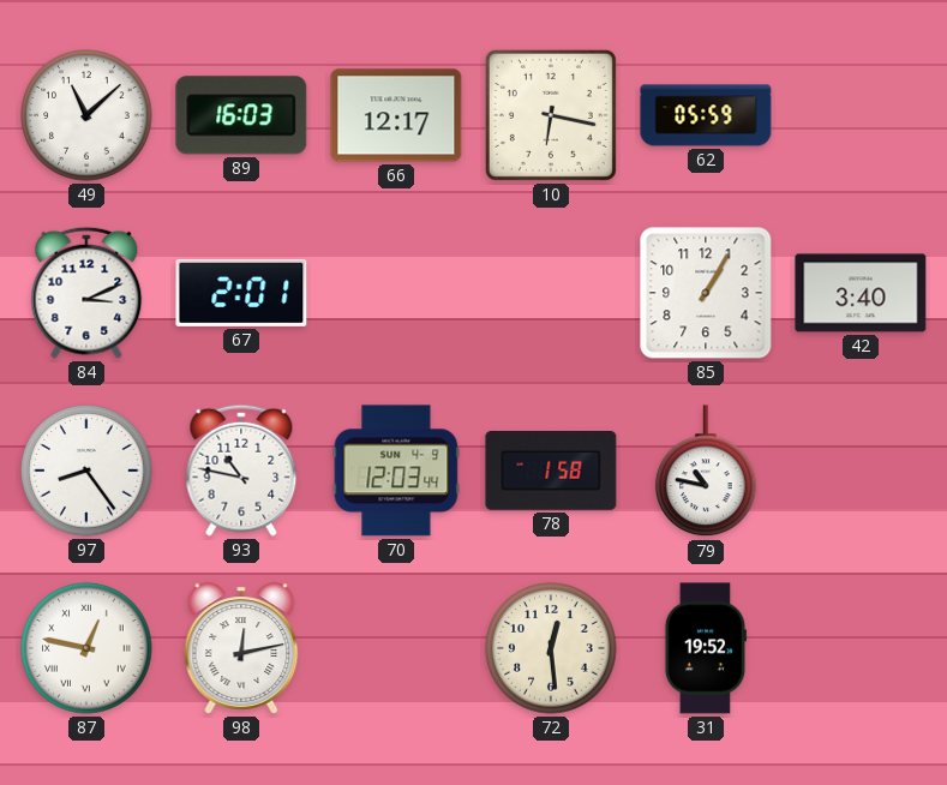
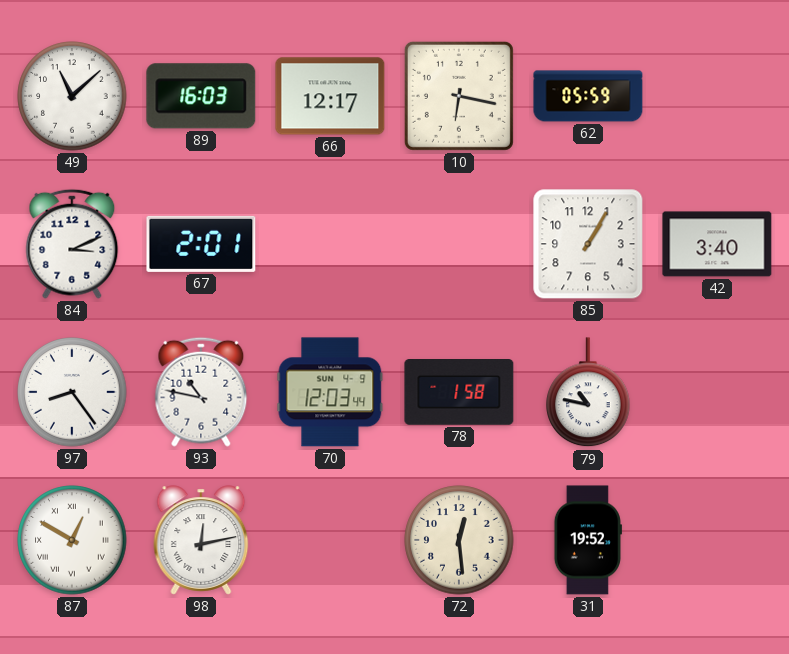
87: 12:47 -> 12:50 (72, 540)
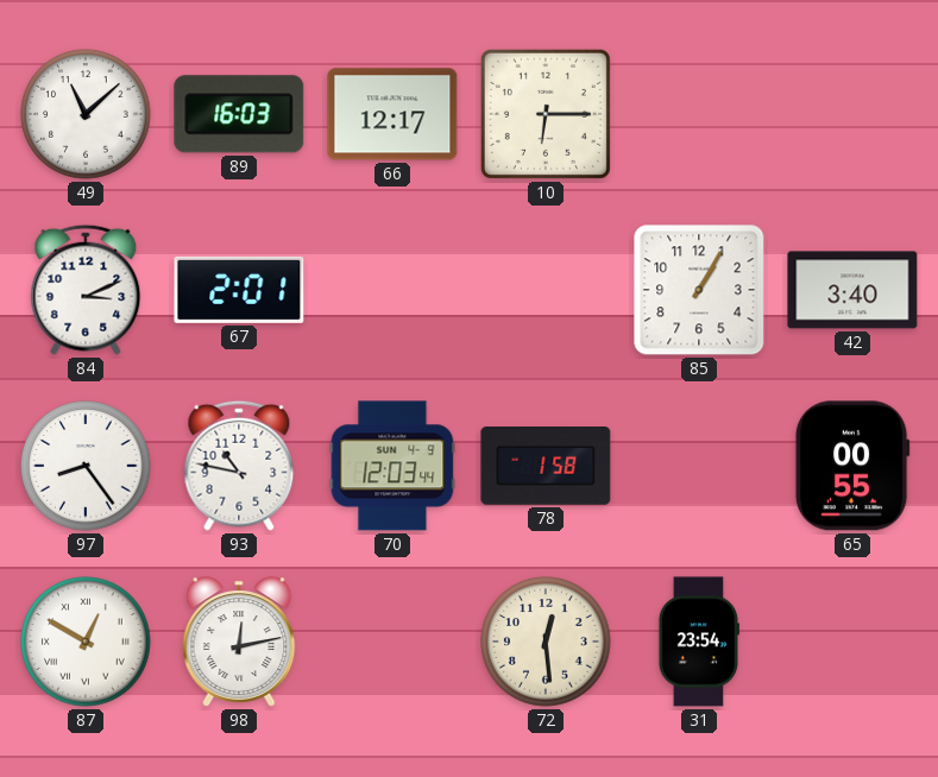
10: 6:17 -> 6:15 (546, 114)
62: 05:59 -> none (588, 96)
79: 10:47 -> none (589, 393)
65: none -> 00:55 (852, 466)
31: 19:52 -> 23:54 (699, 642)
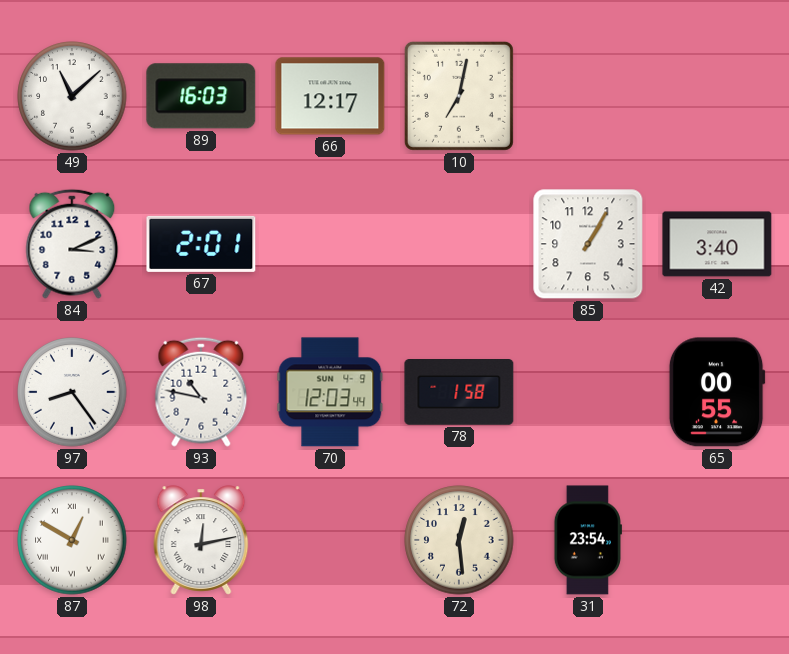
10: 6:15 -> 7:02 (459, 96)
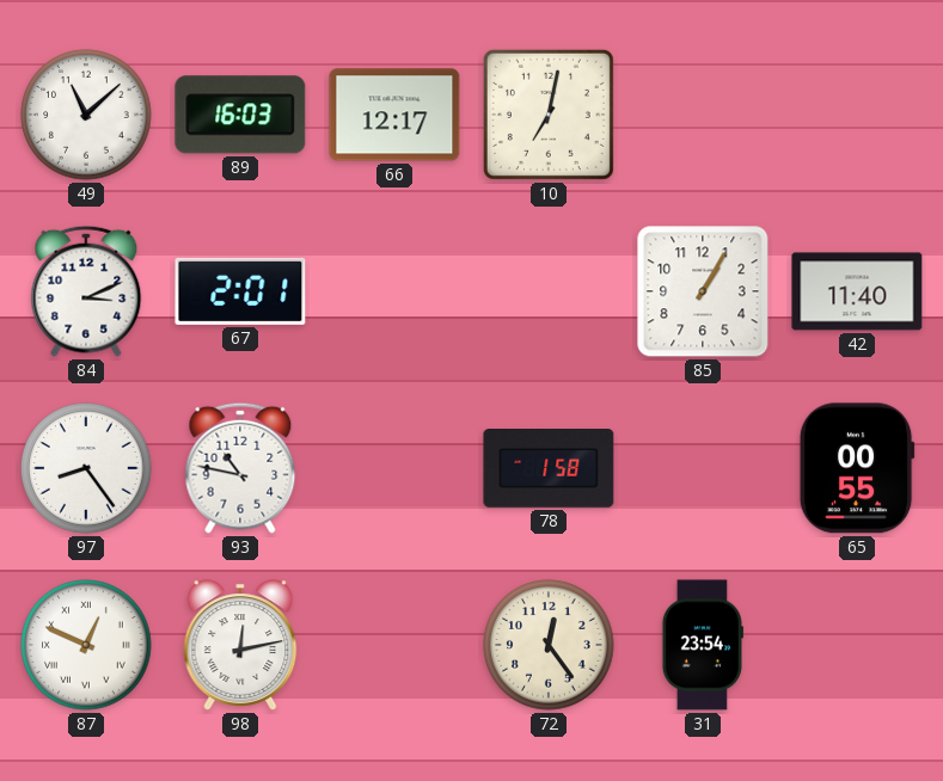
42: 3:40 -> 11:40 (857, 291)
70: 12:03 -> none (330, 392)
87: 12:50 -> 12:49 (86, 645)
72: 12:29 -> 12:24 (549, 645)
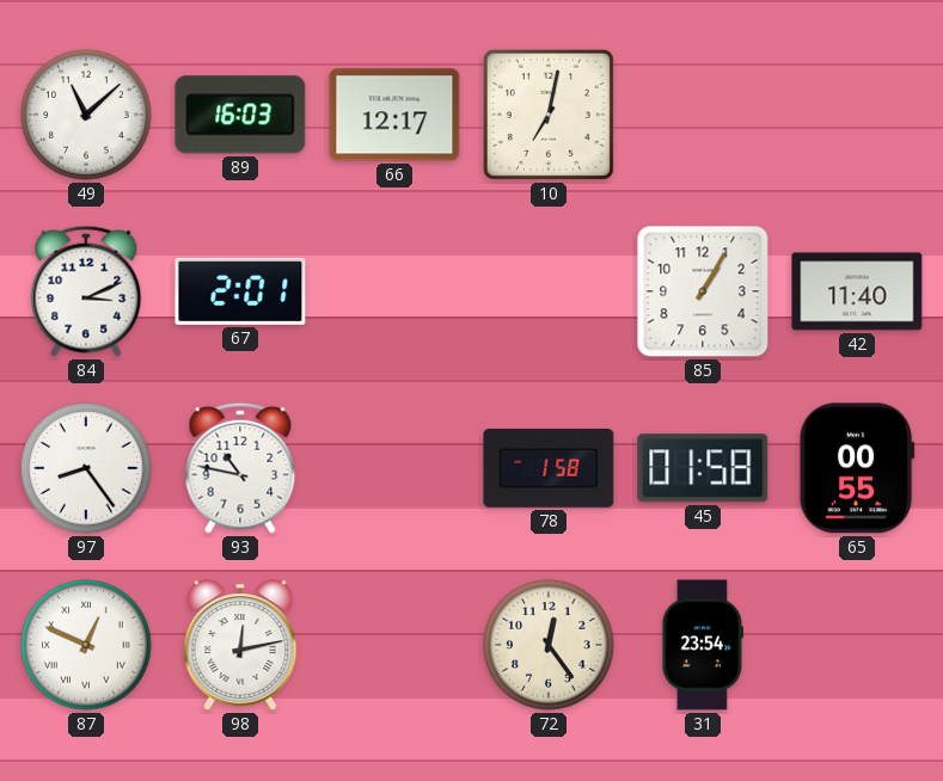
45: none -> 01:58 (703, 468)
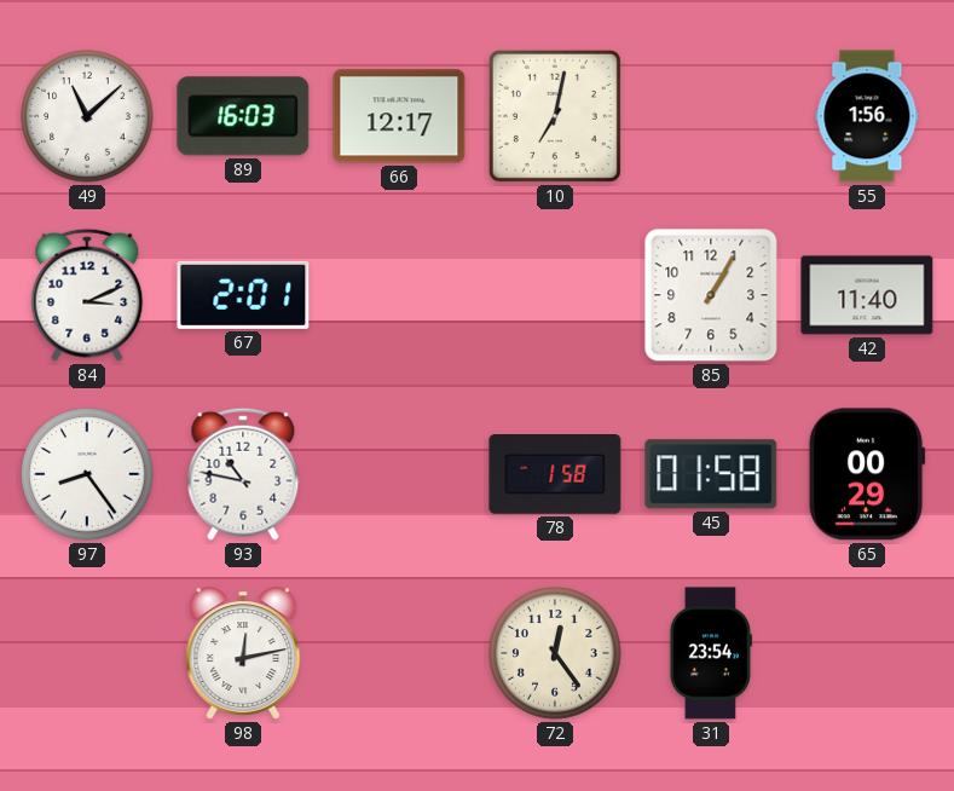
55: none -> 1:56 (867, 116)
65: 00:55 -> 00:29 (867, 474)
87: 12:49 -> none (86, 645)
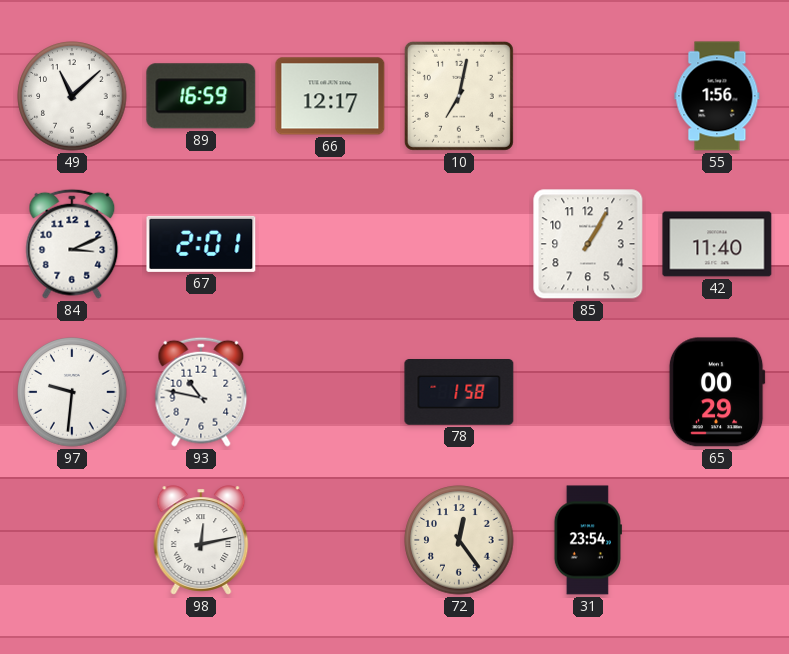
89: 16:03 -> 16:59 (201, 96)
97: 8:24 -> 9:31 (72, 392)
45: 01:58 -> none (711, 474)
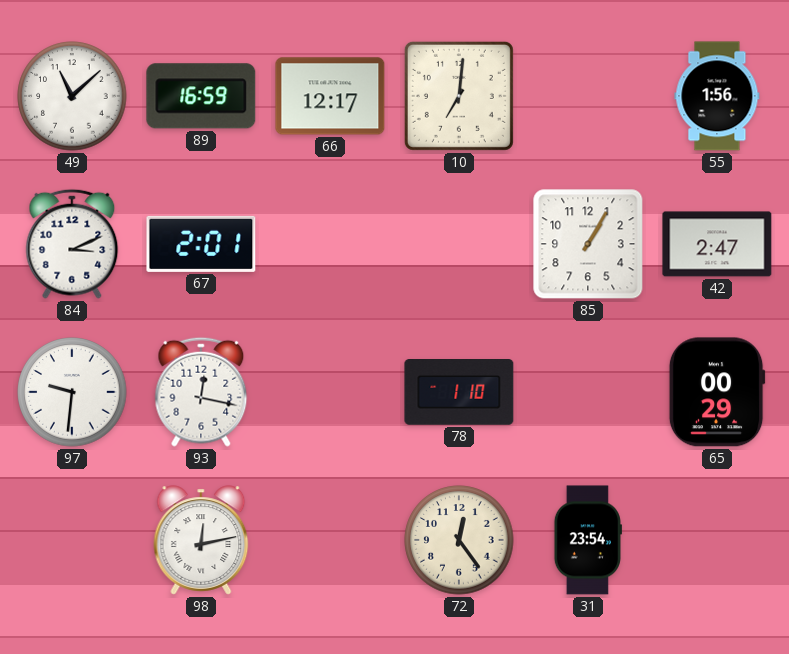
10: 7:02 -> 7:01 (459, 96)
42: 11:40 -> 2:47 (717, 244)
93: 10:47 -> 12:17 (201, 392)
78: 1:58 -> 1:10 (459, 393)
